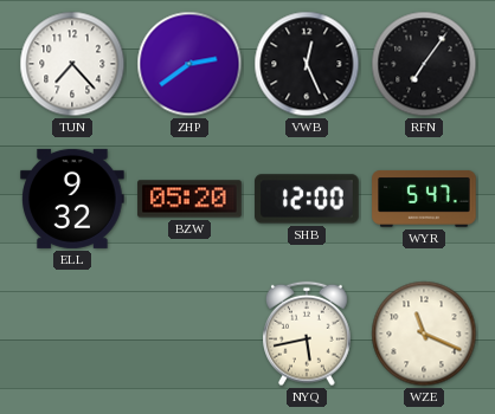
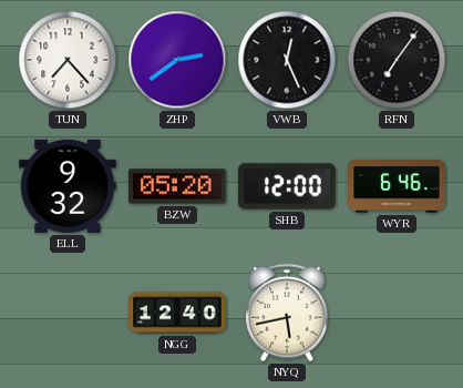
WYR: 5:47 -> 6:46 (397, 186)
NGG: none -> 12:40 (177, 313)
WZE: 11:19 -> none (424, 334)
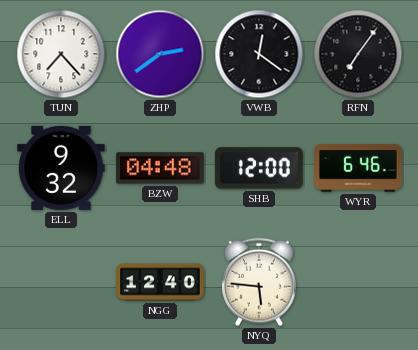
VWB: 12:26 -> 12:21 (259, 54)
BZW: 05:20 -> 04:48 (160, 168)
NYQ: 5:43 -> 5:46 (260, 282)
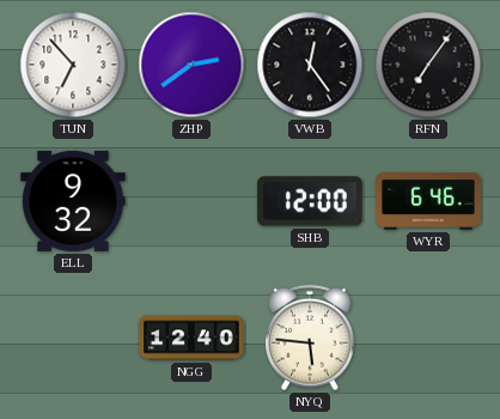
TUN: 7:23 -> 6:53 (73, 65)
VWB: 12:21 -> 12:24 (310, 65)
BZW: 04:48 -> none (160, 168)
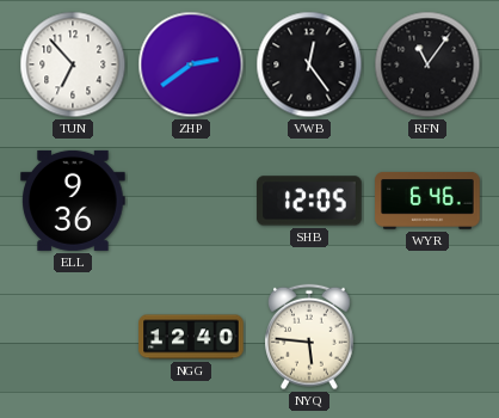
RFN: 7:06 -> 11:06 (427, 64)
ELL: 9:32 -> 9:36 (73, 201)
SHB: 12:00 -> 12:05 (309, 201)
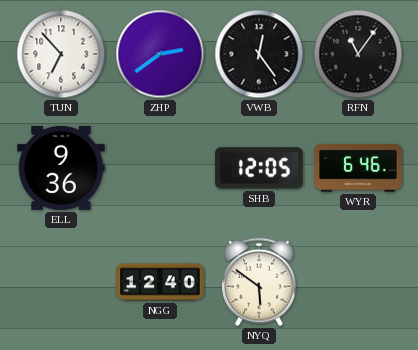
NYQ: 5:46 -> 5:51 (260, 282)
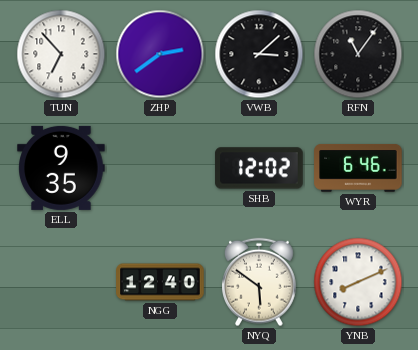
VWB: 12:24 -> 3:08 (259, 54)
ELL: 9:36 -> 9:35 (61, 168)
SHB: 12:05 -> 12:02 (259, 168)
YNB: none -> 8:11 (358, 282)
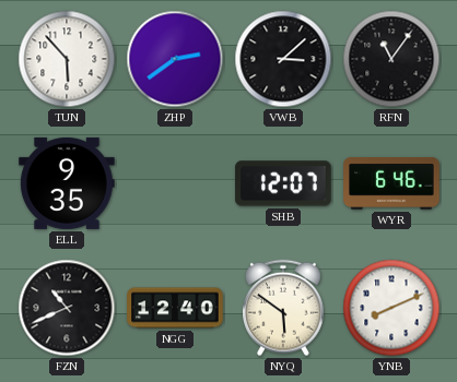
TUN: 6:53 -> 5:53 (67, 59)
SHB: 12:02 -> 12:07 (283, 183)
FZN: none -> 10:41 (67, 308)
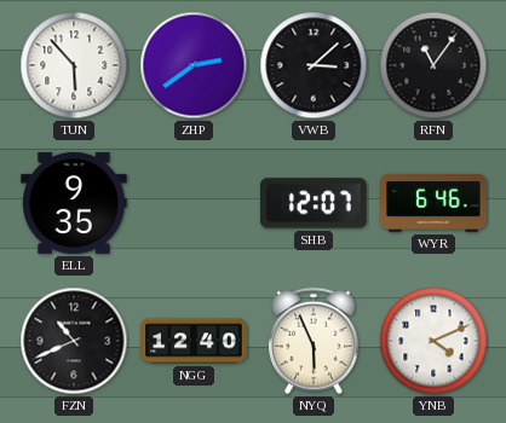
NYQ: 5:51 -> 5:56 (315, 341)
YNB: 8:11 -> 4:11 (433, 341)
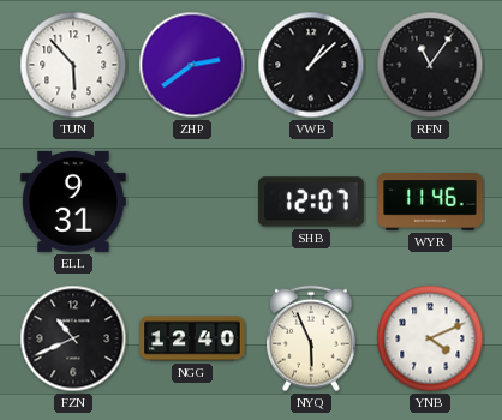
VWB: 3:08 -> 1:08 (311, 65)
ELL: 9:35 -> 9:31 (73, 202)
WYR: 6:46 -> 11:46 (430, 202)
